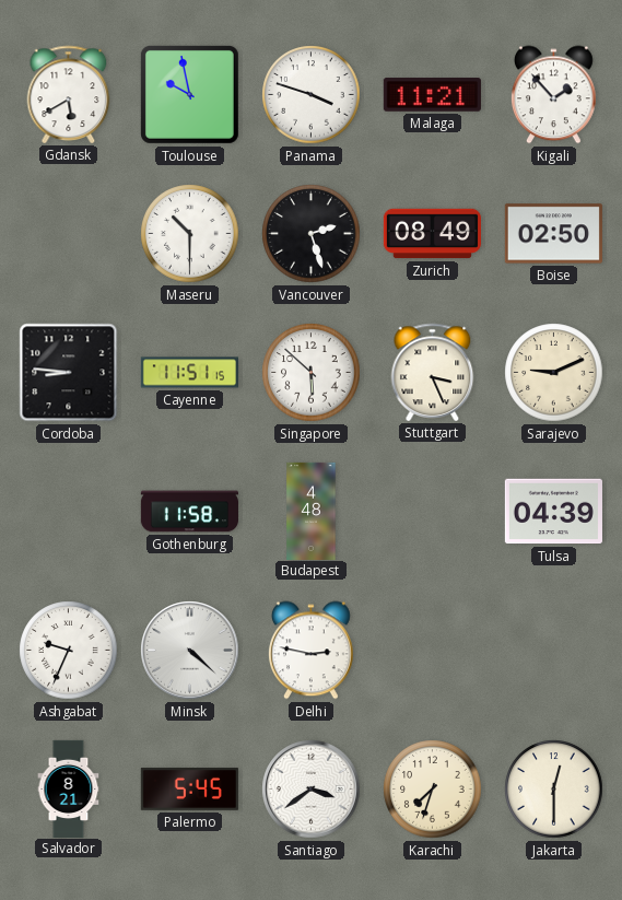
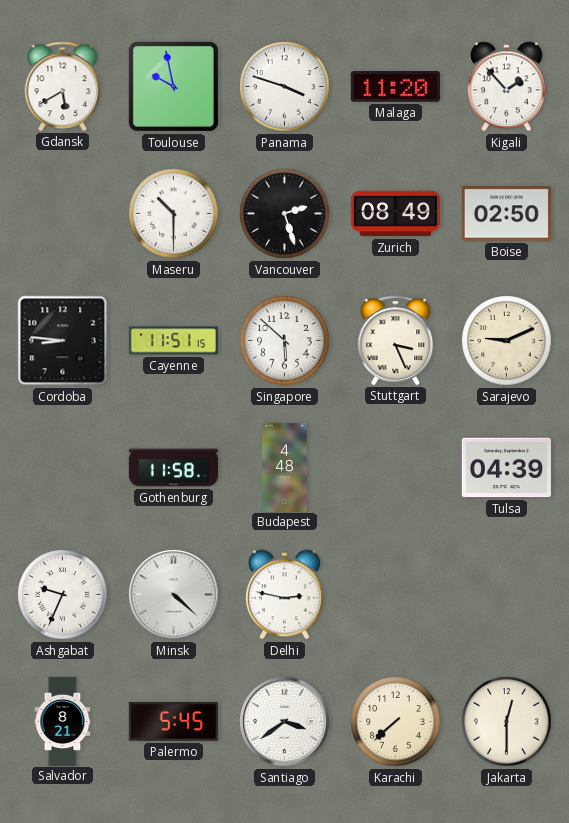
Malaga: 11:21 -> 11:20 (395, 87)
Karachi: 7:33 -> 7:38 (396, 722)
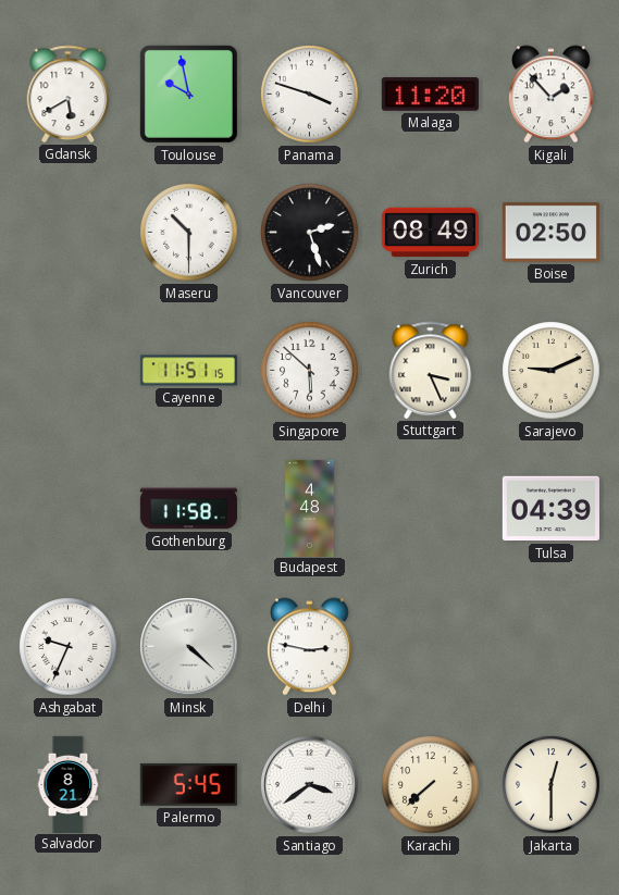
Cordoba: 8:46 -> none (63, 341)
